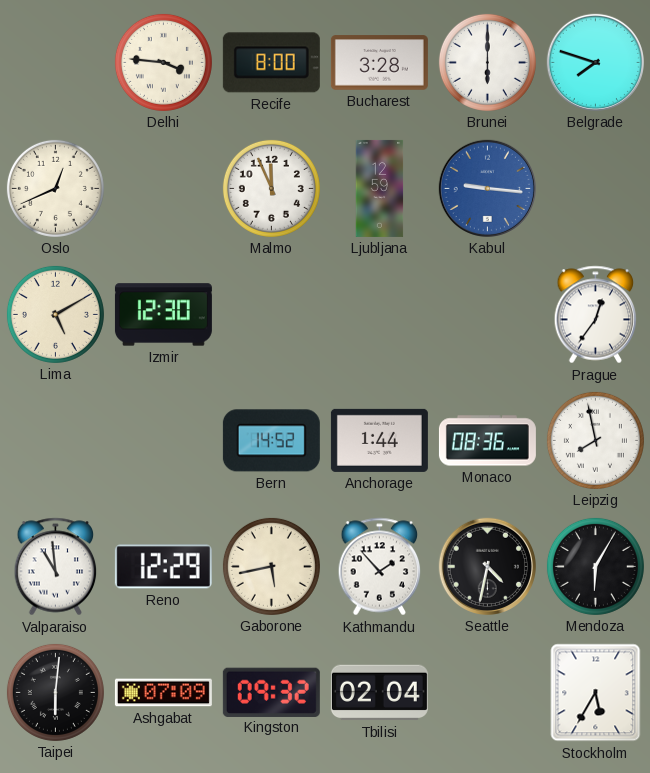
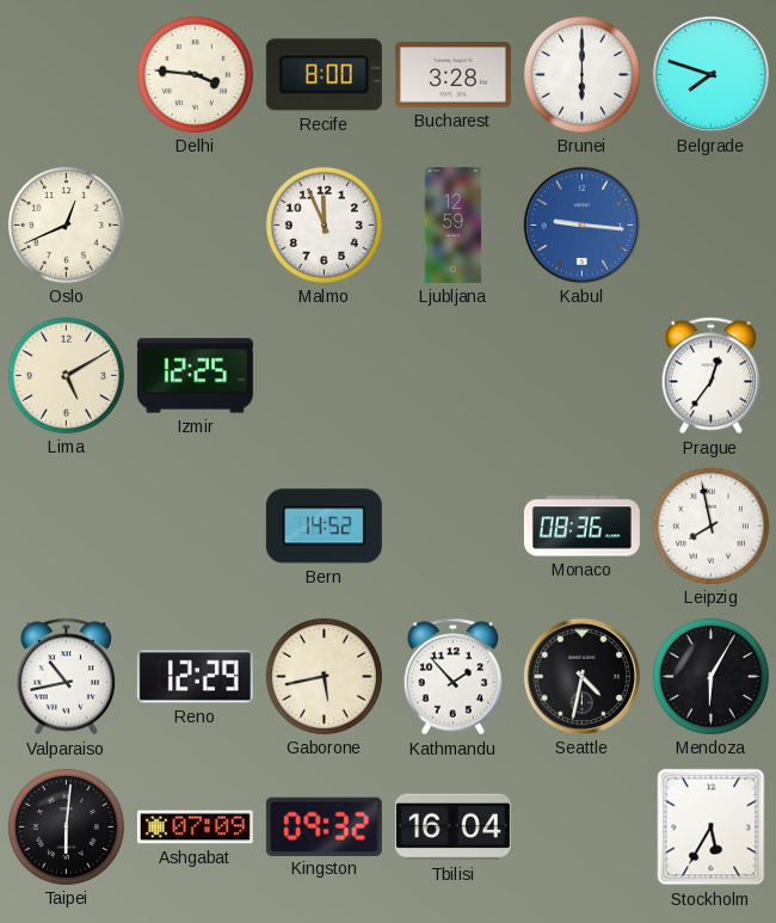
Izmir: 12:30 -> 12:25 (195, 376)
Anchorage: 1:44 -> none (379, 440)
Valparaiso: 10:59 -> 10:43 (67, 677)
Tbilisi: 02:04 -> 16:04 (452, 827)
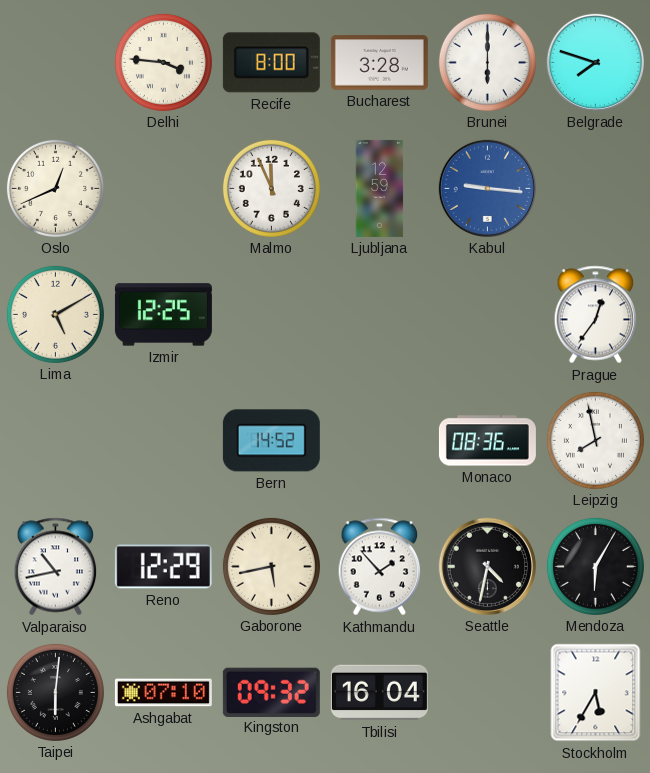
Ashgabat: 07:09 -> 07:10 (163, 693)
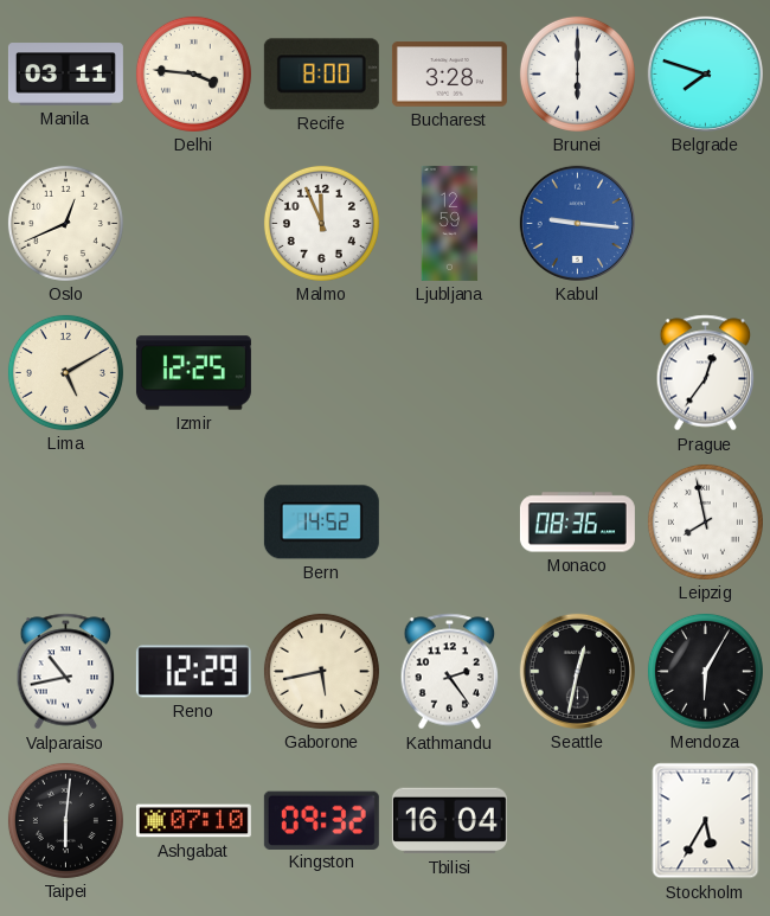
Manila: none -> 03:11 (65, 75)
Kathmandu: 1:53 -> 2:24 (450, 672)
Seattle: 4:32 -> 12:32 (577, 671)
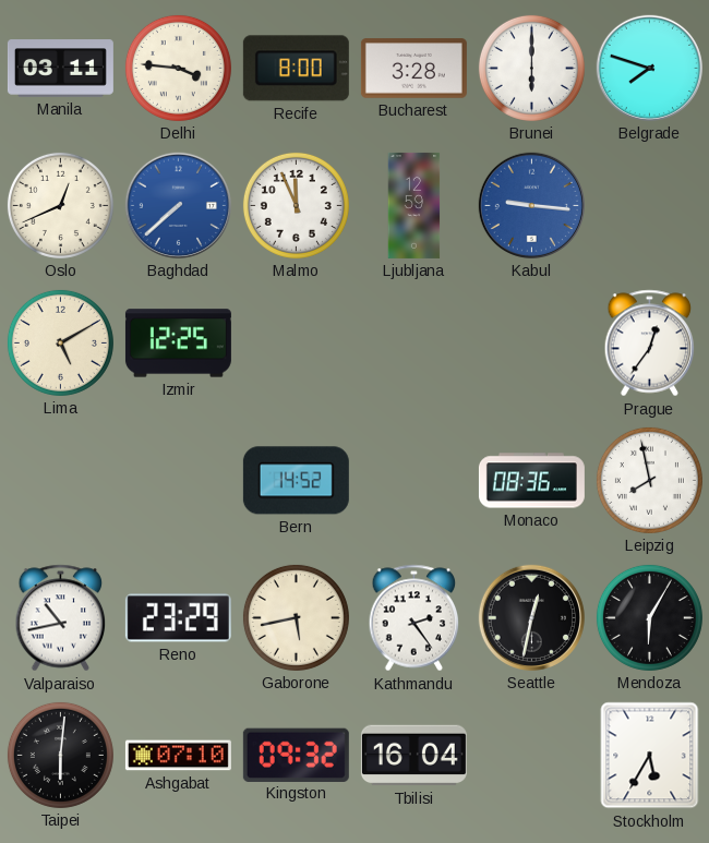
Baghdad: none -> 7:38 (178, 205)
Reno: 12:29 -> 23:29 (178, 618)
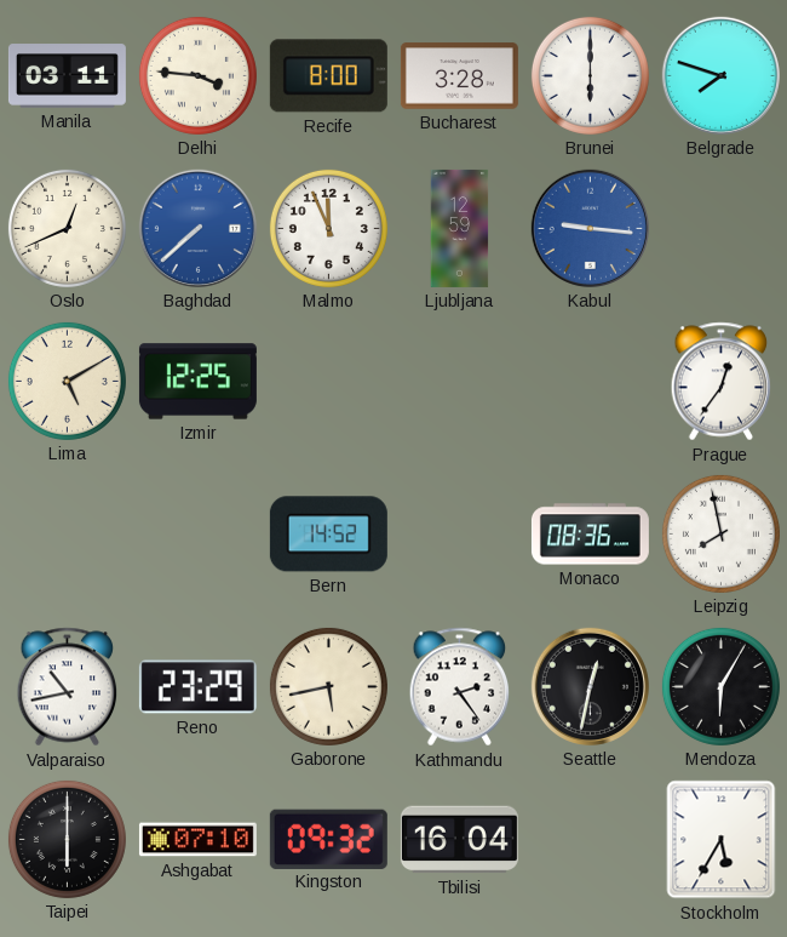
Taipei: 6:01 -> 6:00 (67, 839)
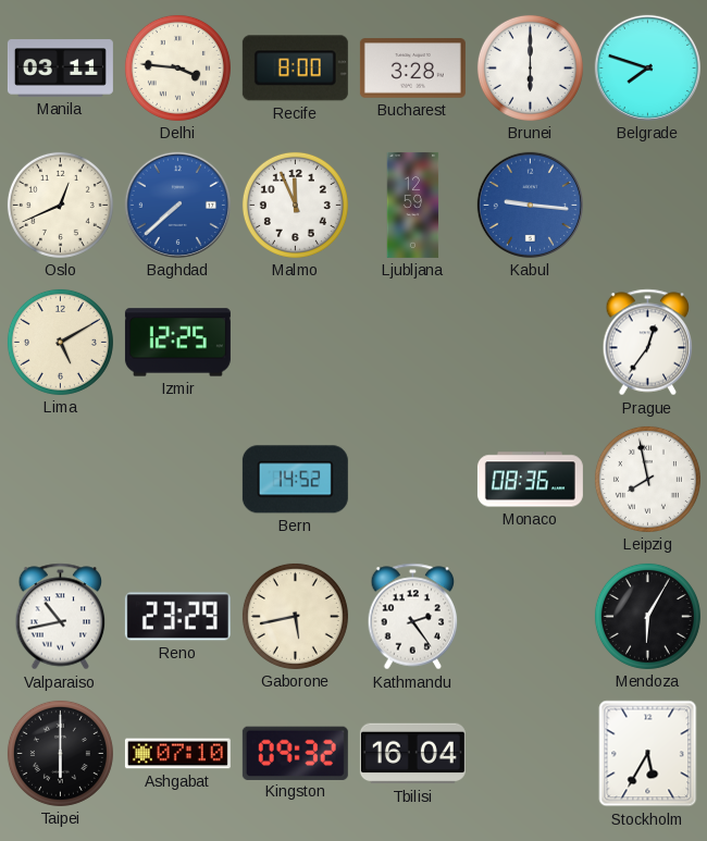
Seattle: 12:32 -> none (590, 686)
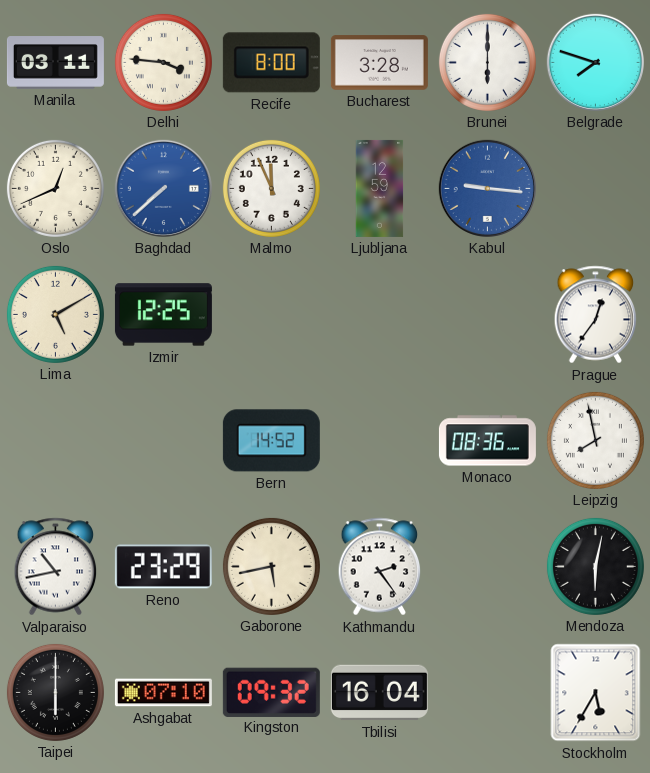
Mendoza: 6:05 -> 6:02 (595, 566)
